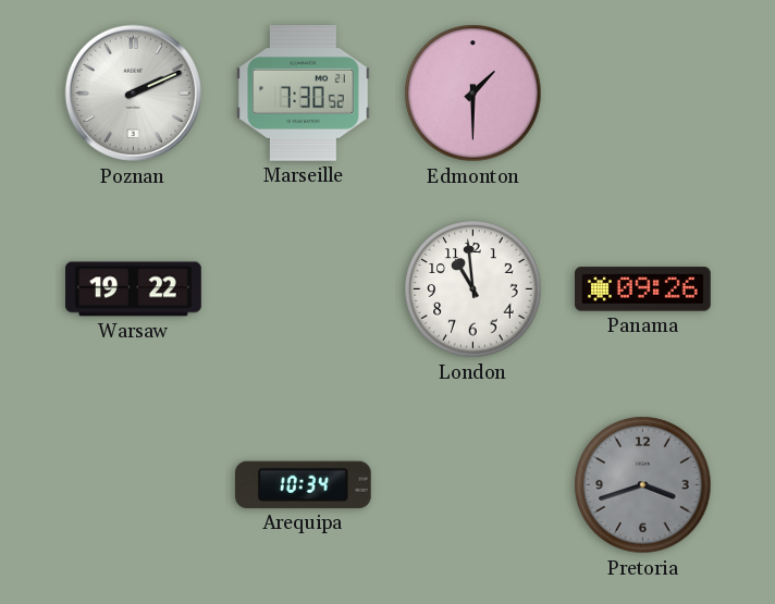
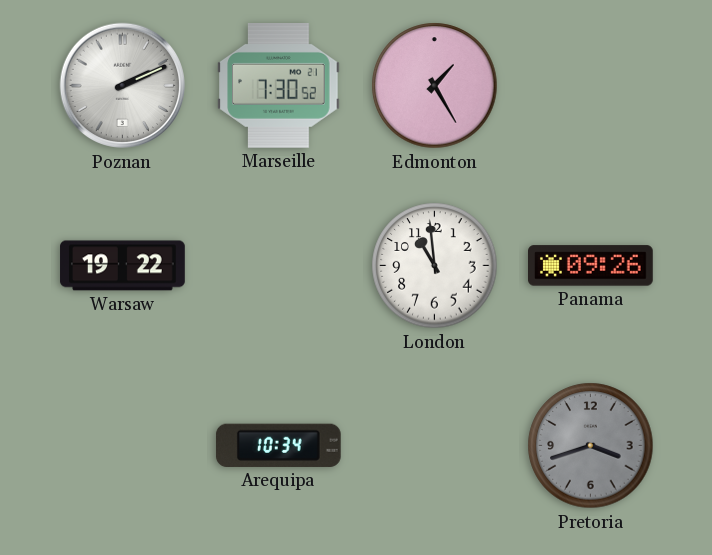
Edmonton: 1:30 -> 1:25 (435, 86)
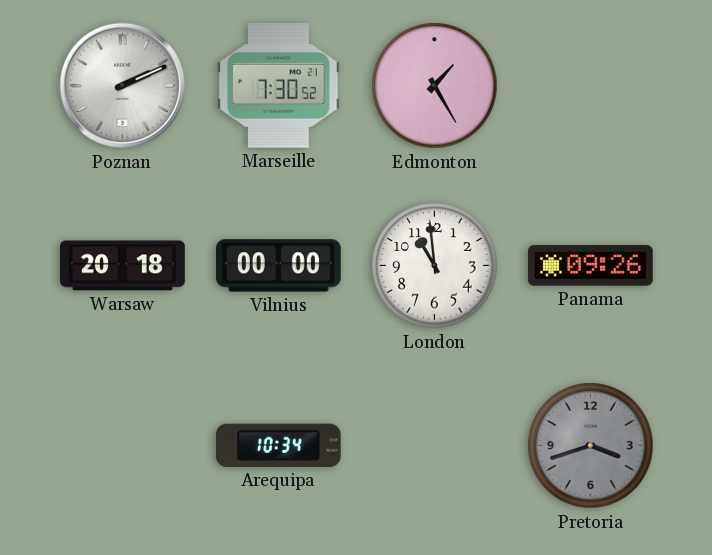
Warsaw: 19:22 -> 20:18 (123, 266)
Vilnius: none -> 00:00 (279, 266)
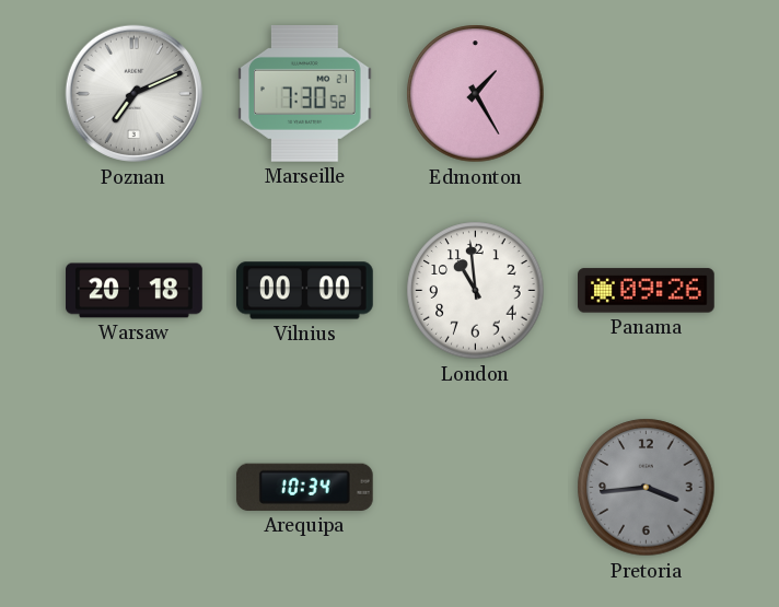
Poznan: 2:11 -> 7:11 (135, 94)
Pretoria: 3:42 -> 3:44 (647, 488)
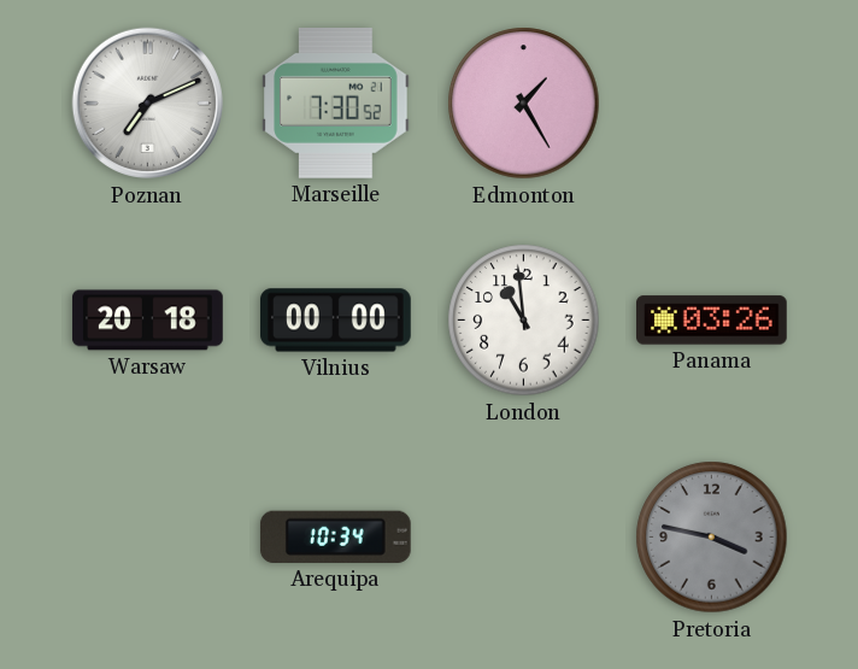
Panama: 09:26 -> 03:26 (712, 321)
Pretoria: 3:44 -> 3:47 (712, 538)
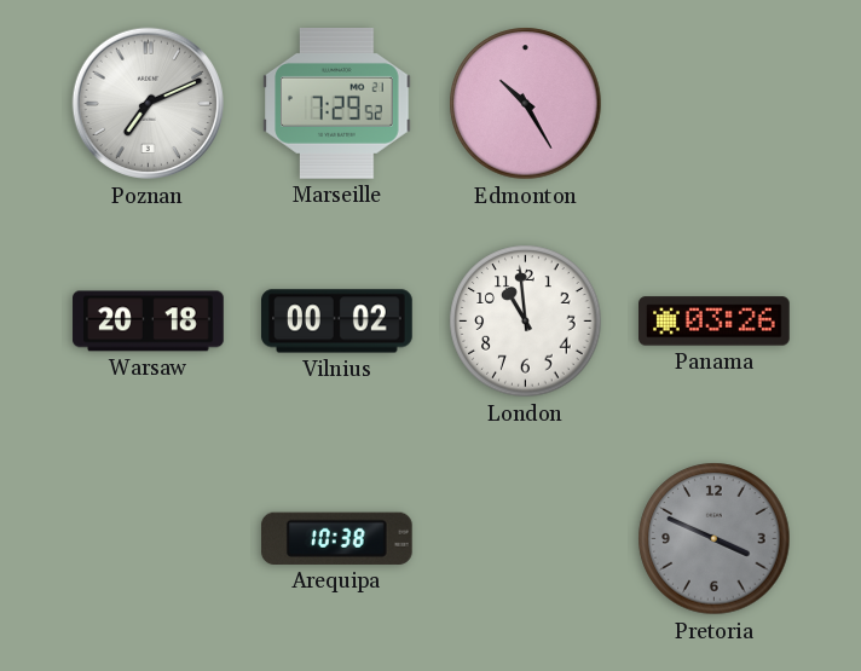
Marseille: 7:30 -> 7:29 (337, 104)
Edmonton: 1:25 -> 10:25 (526, 104)
Vilnius: 00:00 -> 00:02 (337, 322)
Arequipa: 10:34 -> 10:38 (336, 538)
Pretoria: 3:47 -> 3:49 (715, 539)
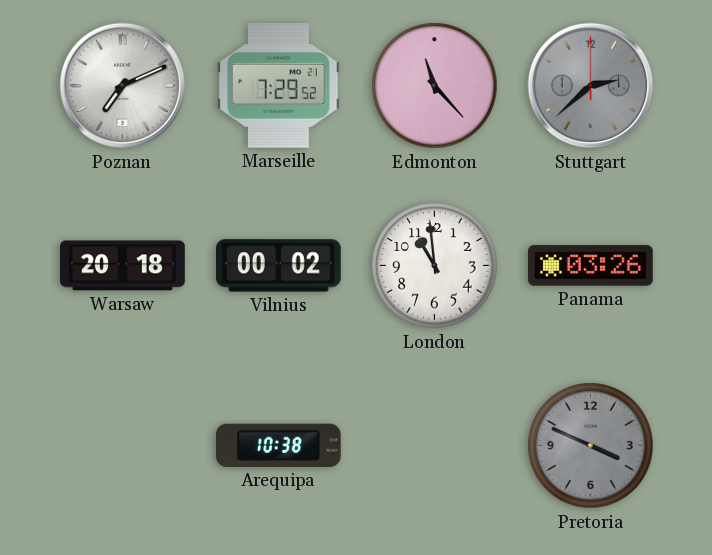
Edmonton: 10:25 -> 11:23 (435, 86)
Stuttgart: none -> 2:38 (591, 86)
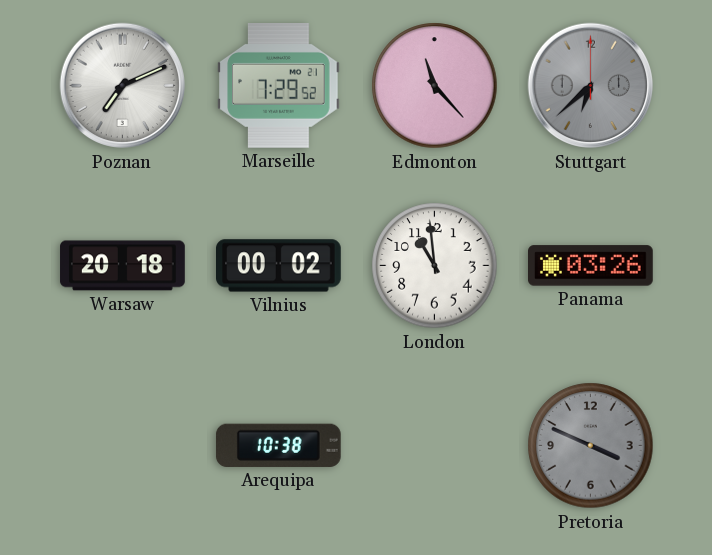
Stuttgart: 2:38 -> 6:38 (591, 86)
